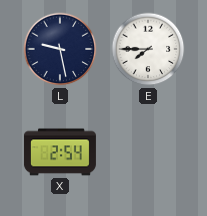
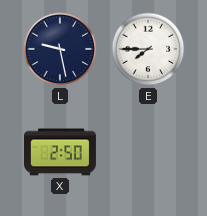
X: 2:54 -> 2:50 (60, 152)
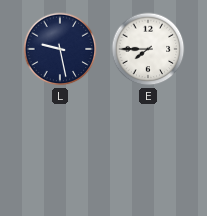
X: 2:50 -> none (60, 152)
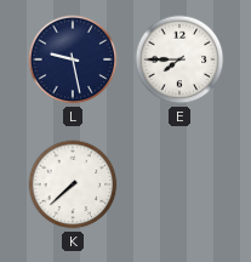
K: none -> 7:38 (73, 184)
